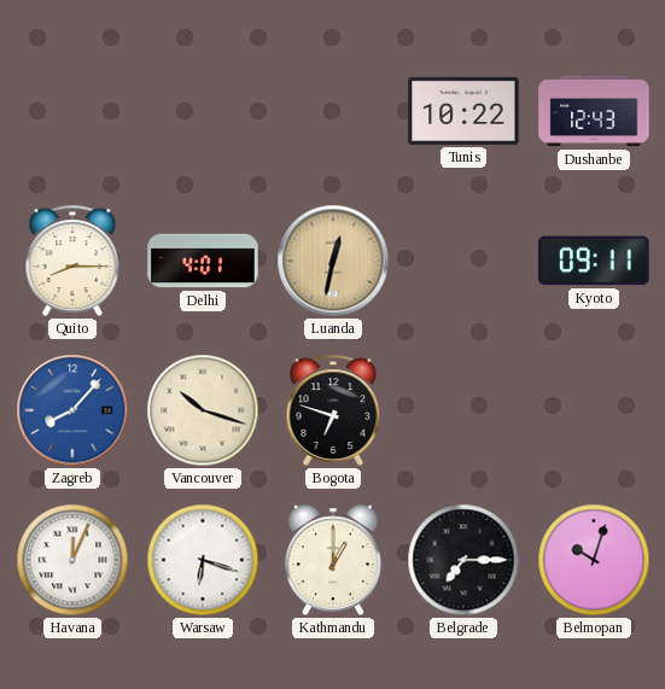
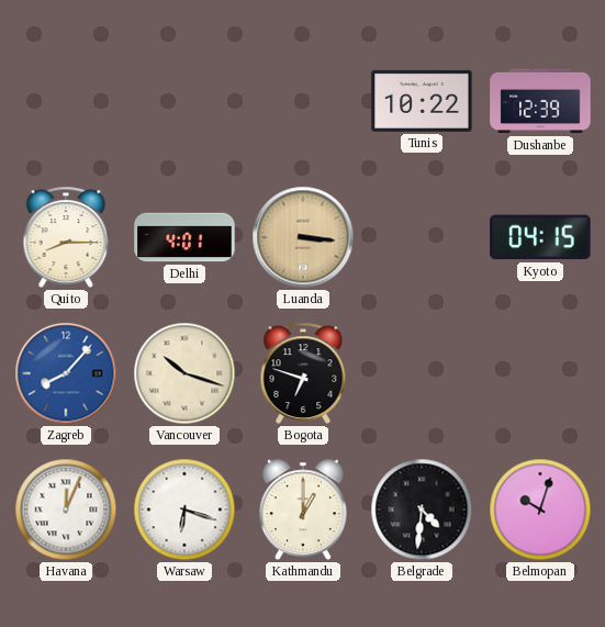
Dushanbe: 12:43 -> 12:39 (540, 101)
Luanda: 12:32 -> 3:16 (303, 237)
Kyoto: 09:11 -> 04:15 (540, 237)
Belgrade: 7:15 -> 4:31 (422, 510)
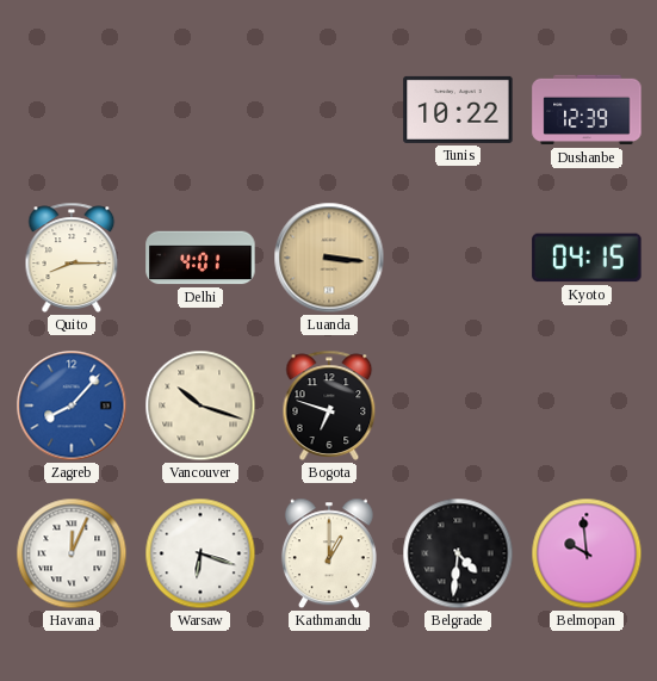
Belmopan: 10:03 -> 9:59 (587, 553)
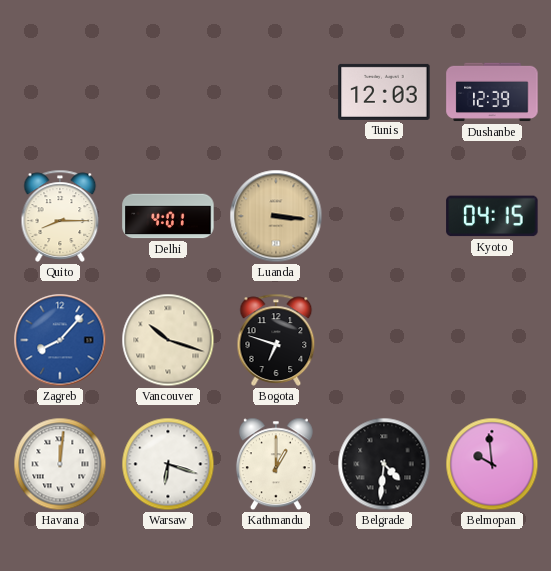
Tunis: 10:22 -> 12:03 (384, 92)
Havana: 12:04 -> 12:01 (60, 464)
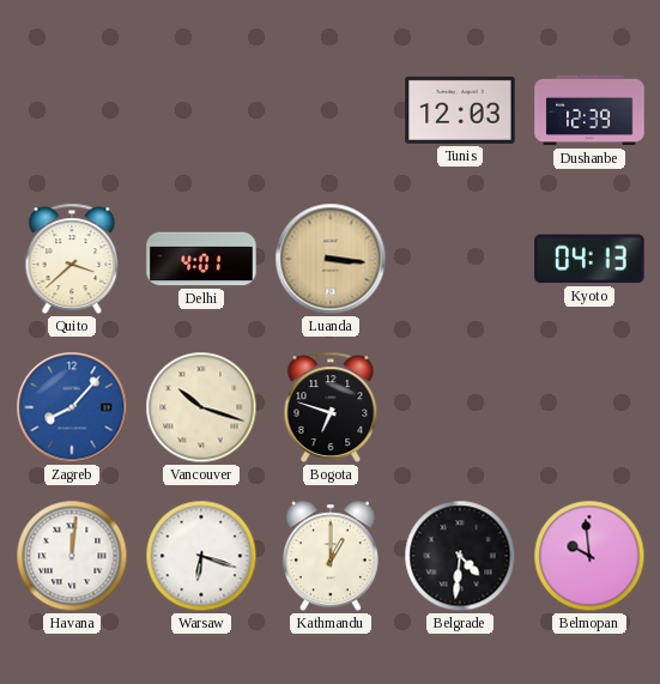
Quito: 8:15 -> 3:38 (72, 259)
Kyoto: 04:15 -> 04:13 (589, 259)
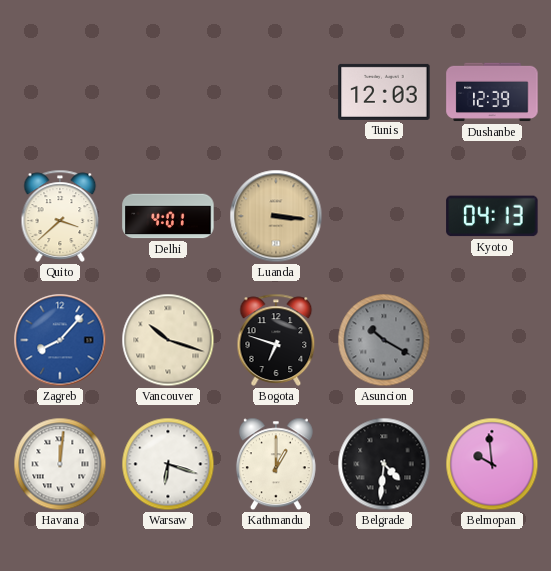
Asuncion: none -> 10:20 (384, 340)
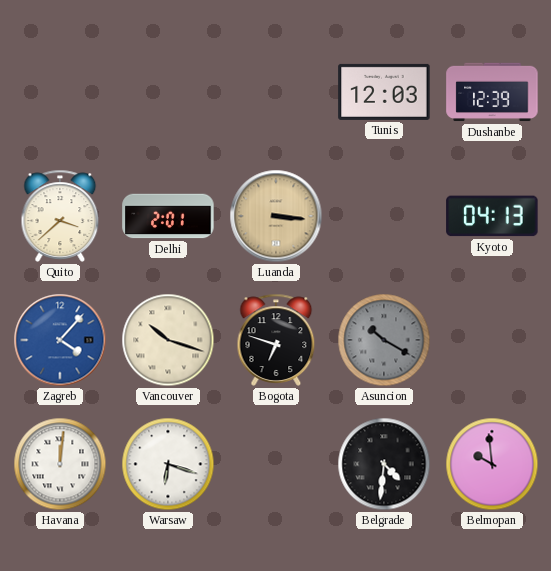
Delhi: 4:01 -> 2:01 (168, 216)
Zagreb: 8:07 -> 4:07 (60, 340)
Kathmandu: 1:00 -> none (276, 464)
